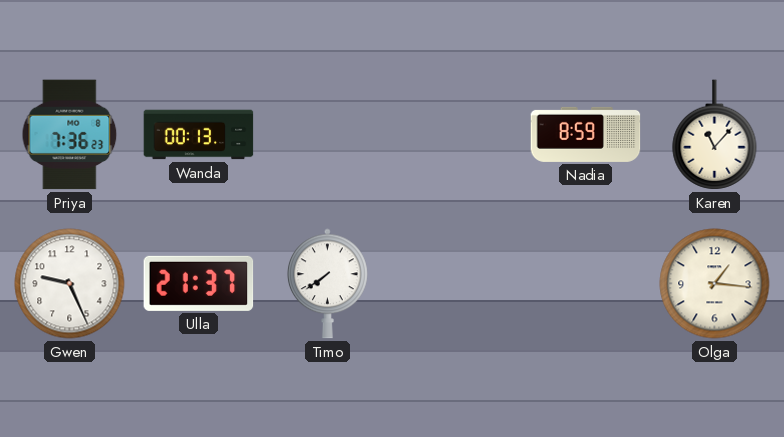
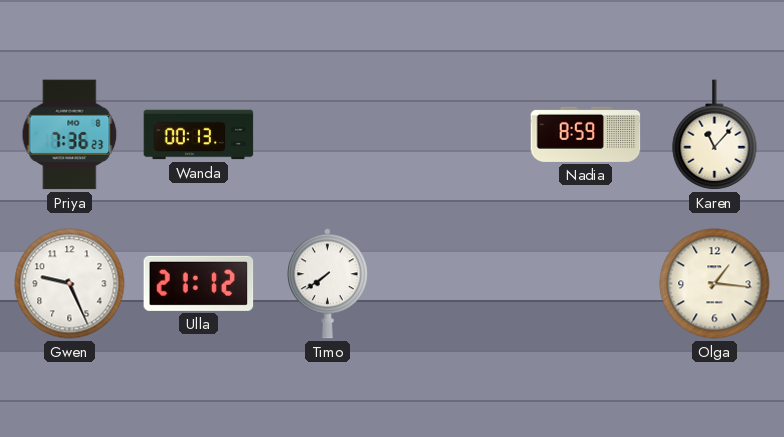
Ulla: 21:37 -> 21:12 (199, 283)
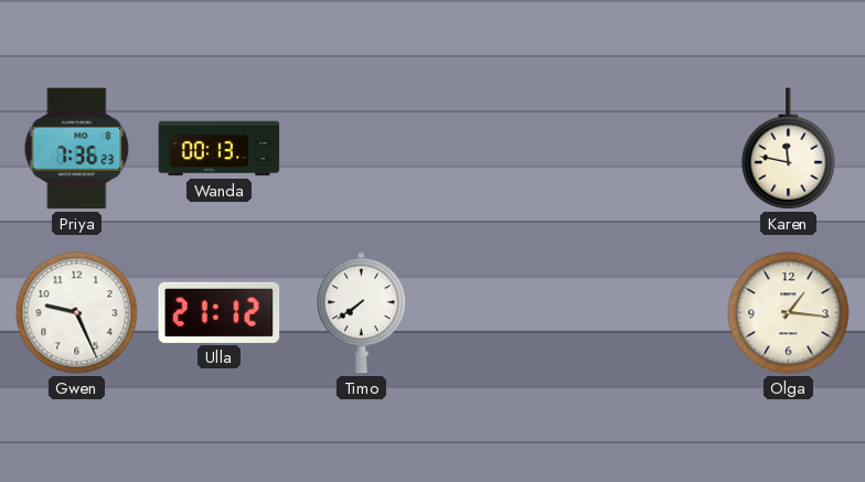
Nadia: 8:59 -> none (586, 134)
Karen: 11:07 -> 11:47 (789, 149)
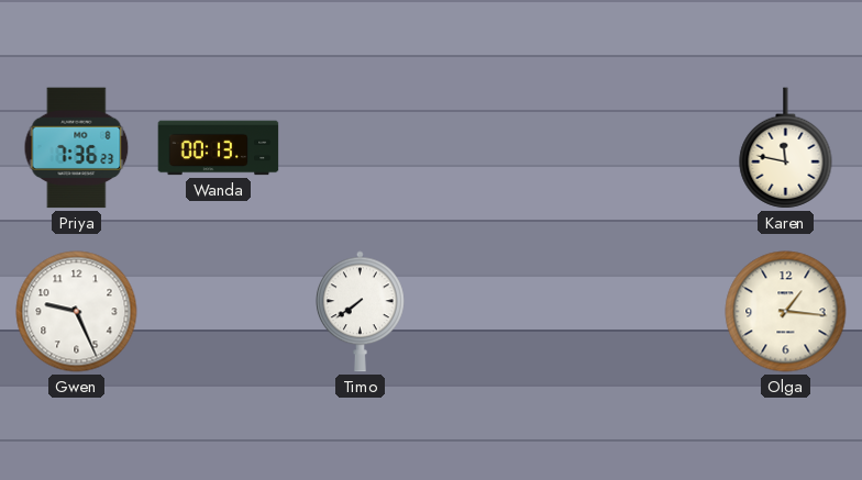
Ulla: 21:12 -> none (220, 312)
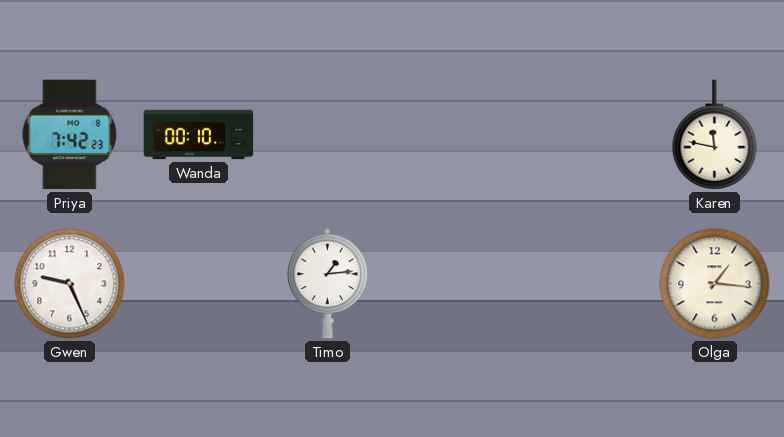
Priya: 7:36 -> 7:42 (70, 135)
Wanda: 00:13 -> 00:10 (199, 135)
Timo: 7:39 -> 1:14 (327, 284)
